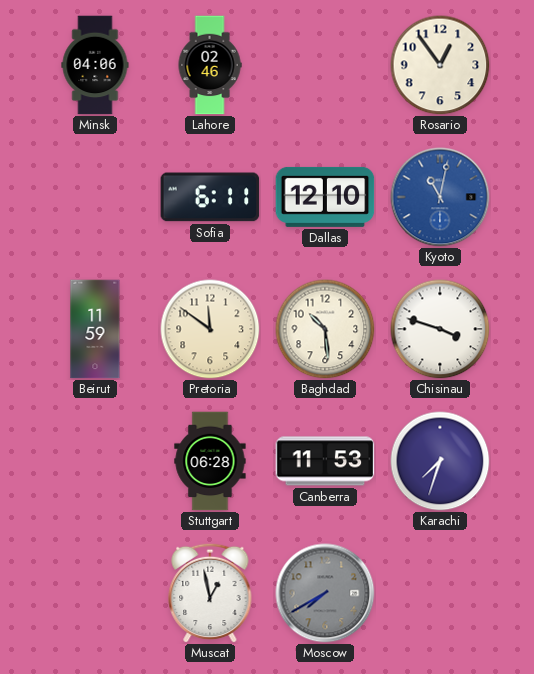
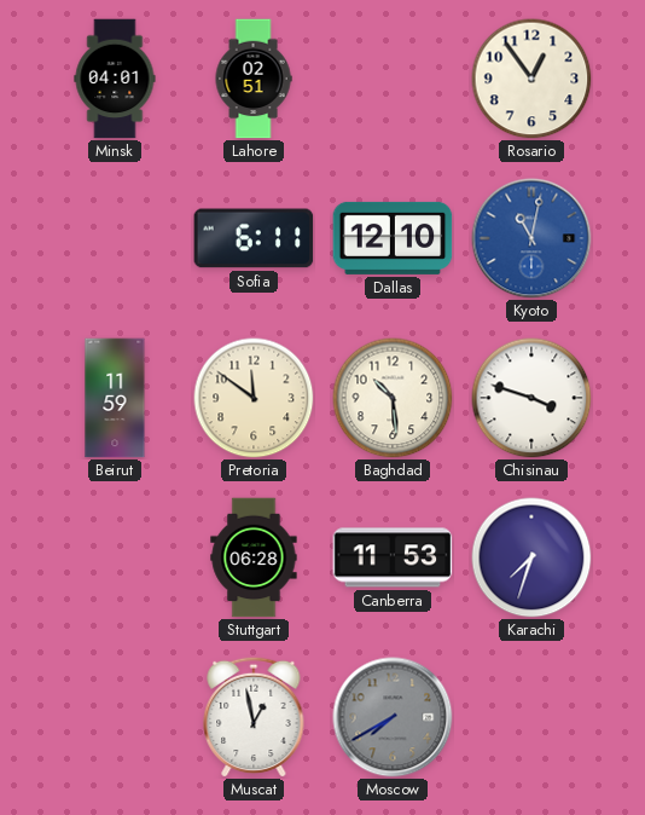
Minsk: 04:06 -> 04:01 (115, 79)
Lahore: 02:46 -> 02:51 (254, 79)
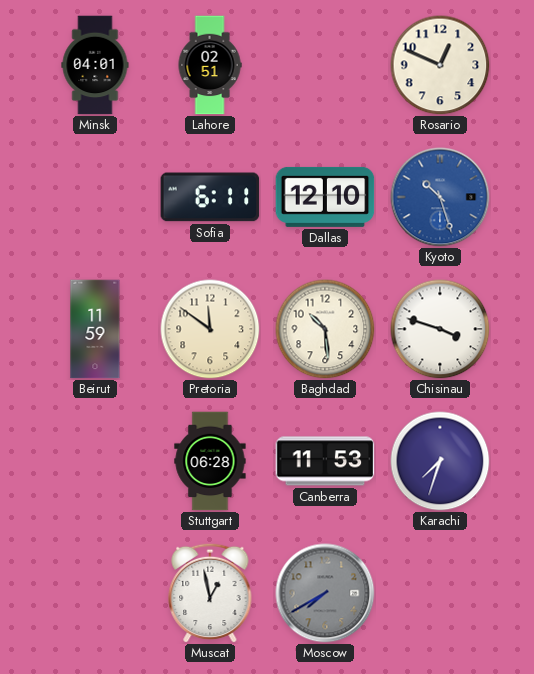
Rosario: 12:54 -> 12:49 (440, 65)
Kyoto: 11:02 -> 10:27 (440, 197)
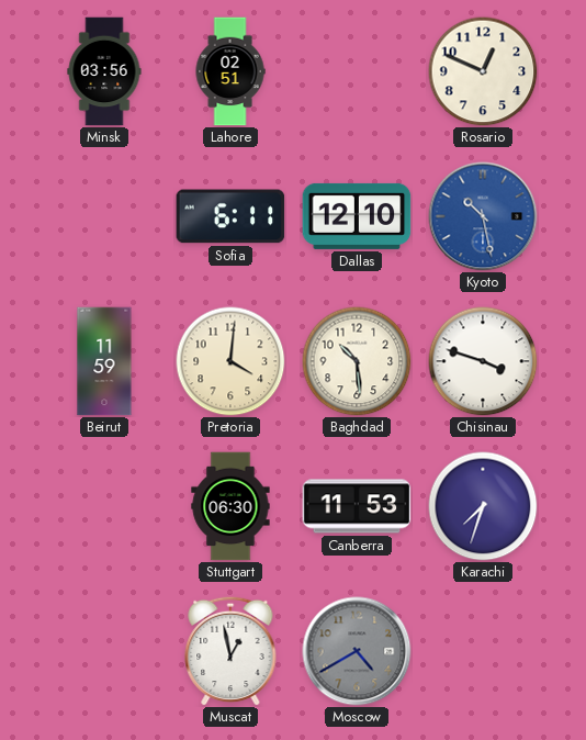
Minsk: 04:01 -> 03:56 (104, 71)
Kyoto: 10:27 -> 10:28 (483, 216)
Pretoria: 11:51 -> 4:01 (230, 361)
Stuttgart: 06:28 -> 06:30 (230, 506)
Moscow: 7:40 -> 4:40 (357, 651)
